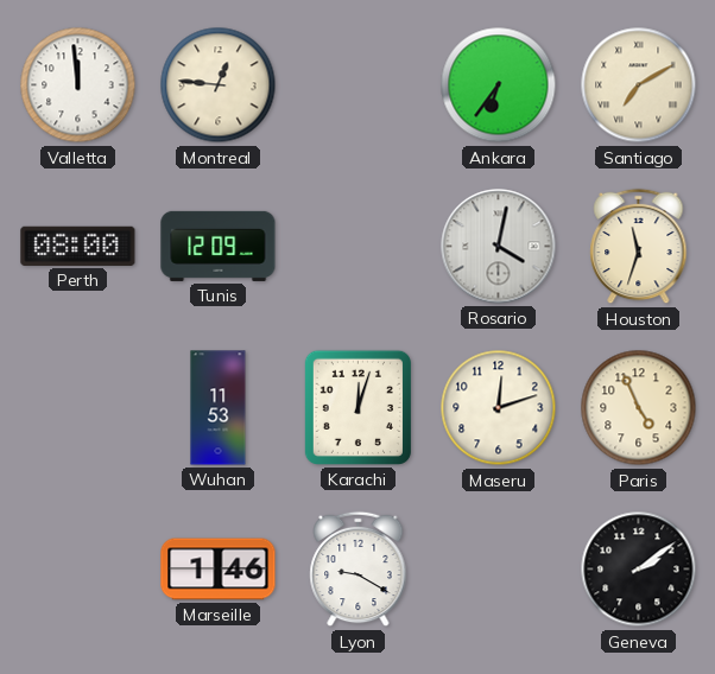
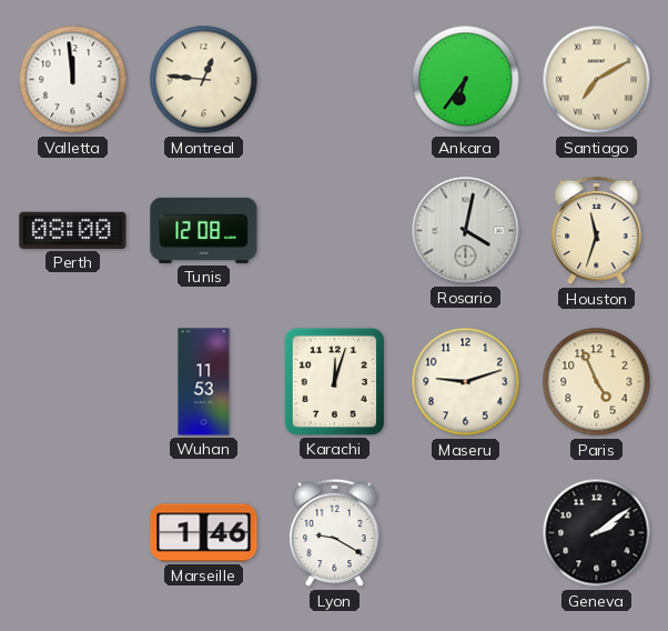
Tunis: 12:09 -> 12:08 (204, 230)
Maseru: 12:12 -> 9:12 (466, 382)
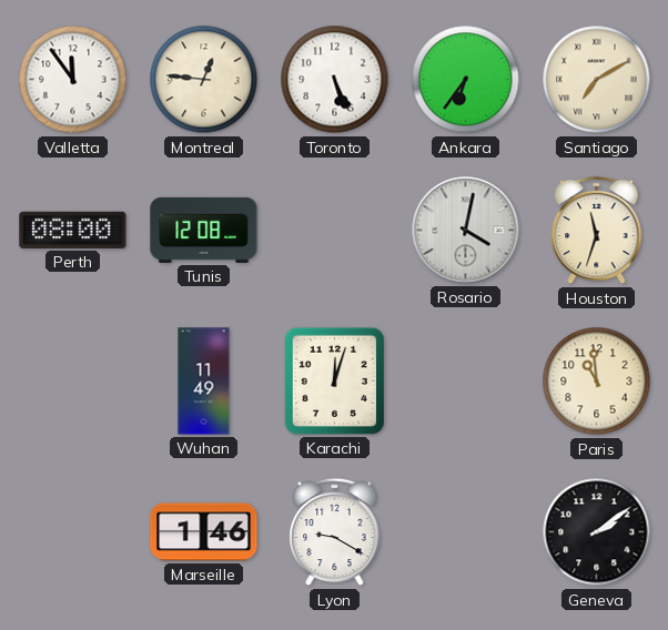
Valletta: 11:59 -> 11:54 (73, 80)
Toronto: none -> 5:26 (335, 80)
Wuhan: 11:53 -> 11:49 (204, 382)
Maseru: 9:12 -> none (466, 382)
Paris: 4:56 -> 10:59 (597, 382)
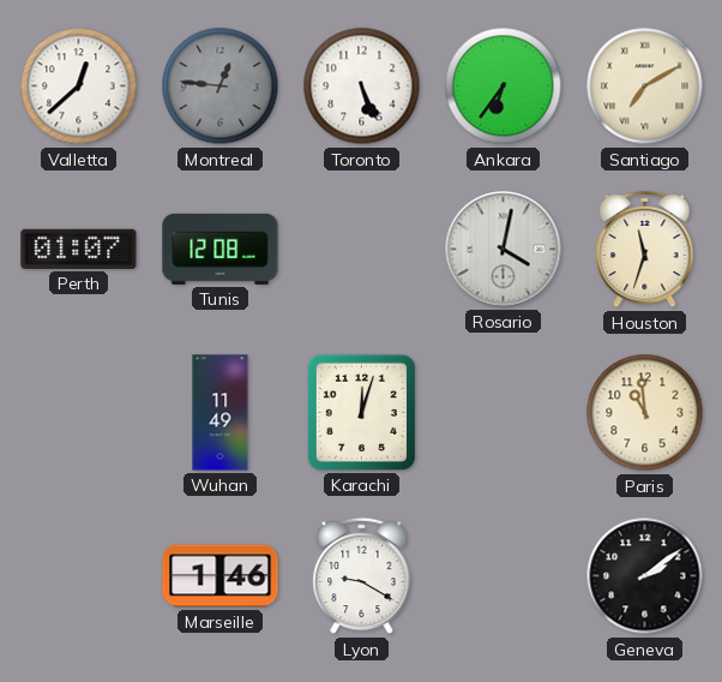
Valletta: 11:54 -> 12:38 (79, 86)
Montreal dial: cream -> grey (221, 86)
Perth: 08:00 -> 01:07 (79, 249)
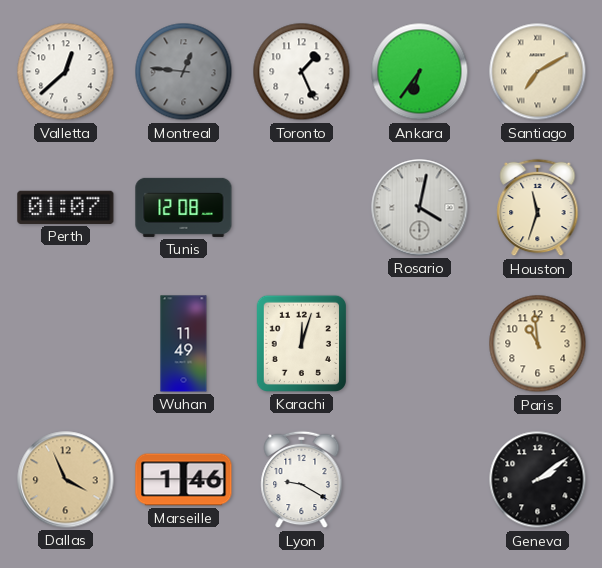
Toronto: 5:26 -> 1:26 (302, 72)
Dallas: none -> 3:56 (66, 480)
